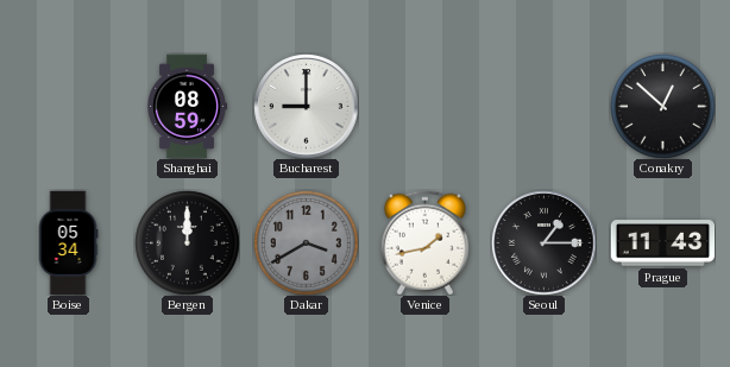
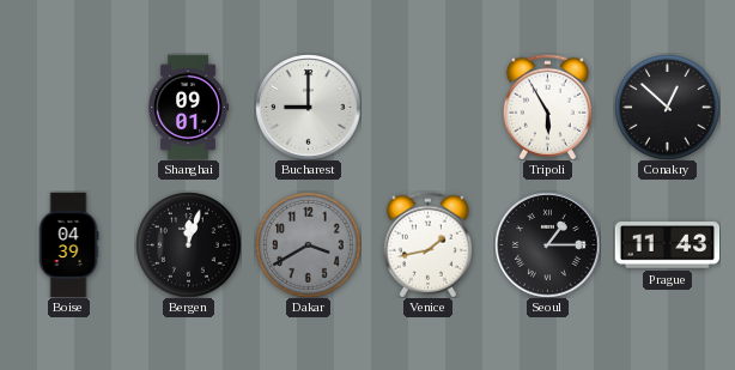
Shanghai: 08:59 -> 09:01 (188, 107)
Tripoli: none -> 5:55 (547, 107)
Boise: 05:34 -> 04:39 (68, 244)
Bergen: 12:00 -> 12:03 (188, 244)
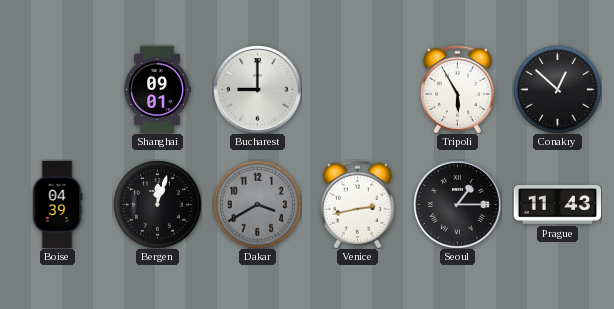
Venice: 1:43 -> 2:43 (357, 204)
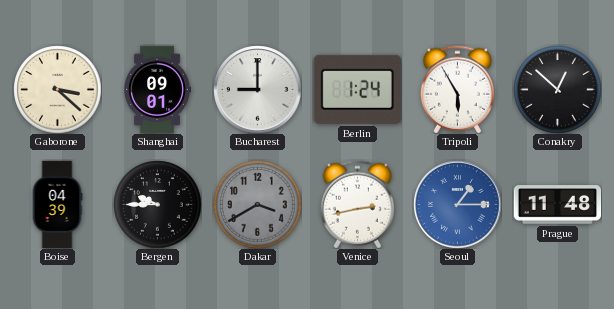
Gaborone: none -> 3:22 (57, 89)
Berlin: none -> 1:24 (357, 89)
Bergen: 12:03 -> 9:45 (157, 204)
Seoul dial: black -> blue (457, 204)
Prague: 11:43 -> 11:48 (557, 205)
